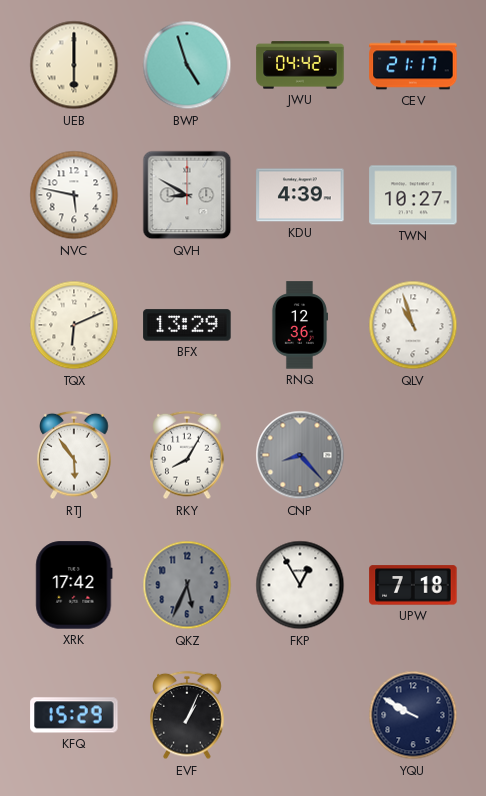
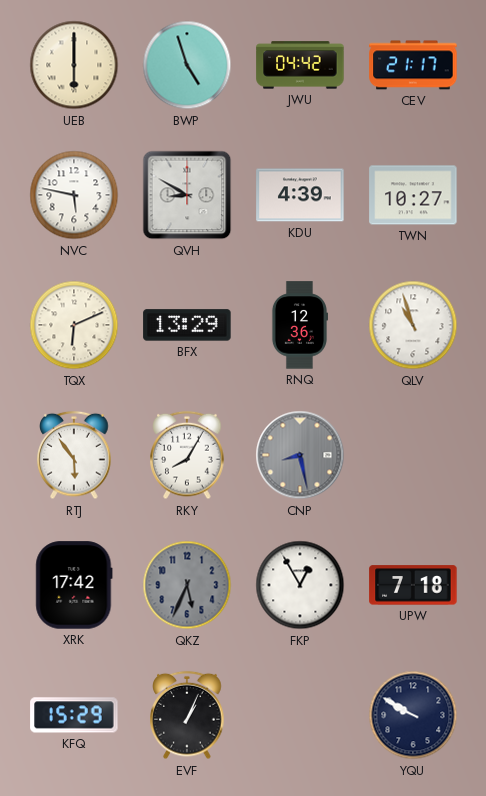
CNP: 8:23 -> 8:28 (300, 455)
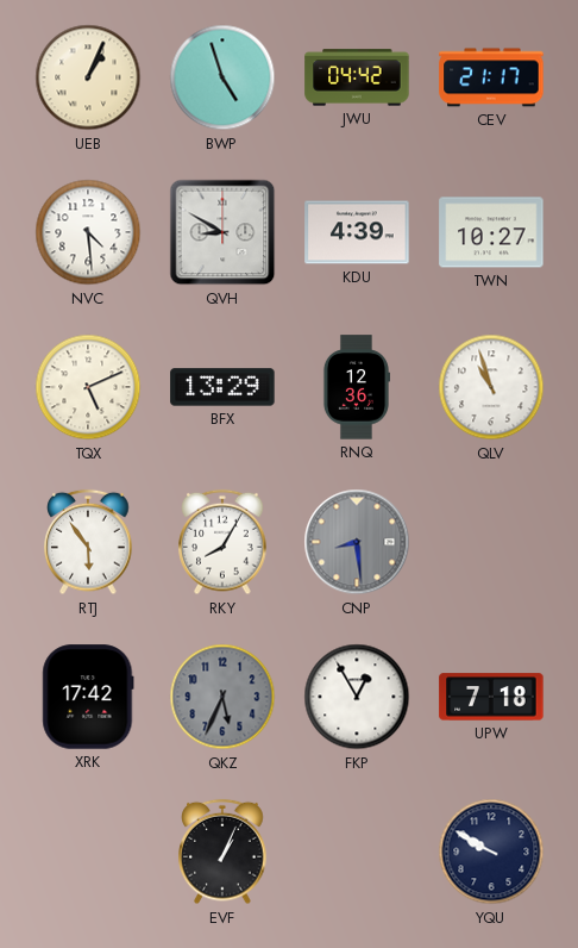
UEB: 6:00 -> 1:04 (88, 77)
NVC: 5:47 -> 4:29 (88, 232)
TQX: 6:11 -> 5:11 (88, 387)
CNP: 8:28 -> 8:29 (357, 542)
KFQ: 15:29 -> none (74, 715)
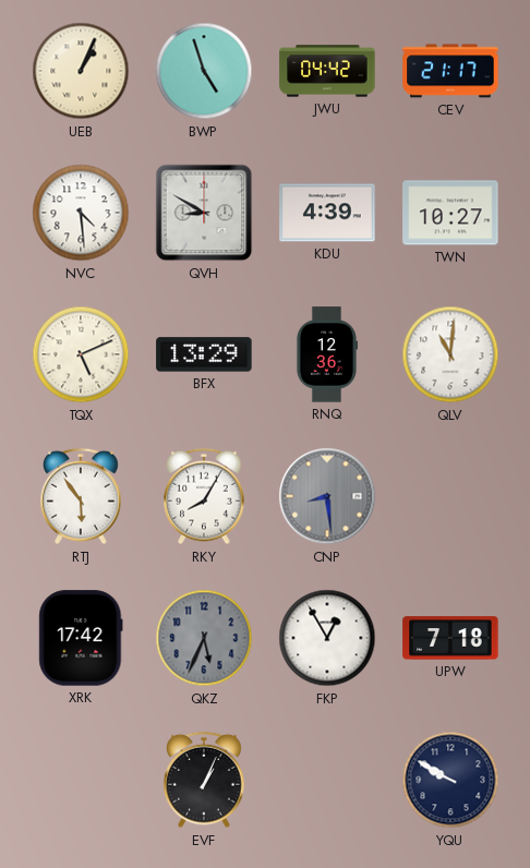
QLV: 10:57 -> 11:01 (450, 354)
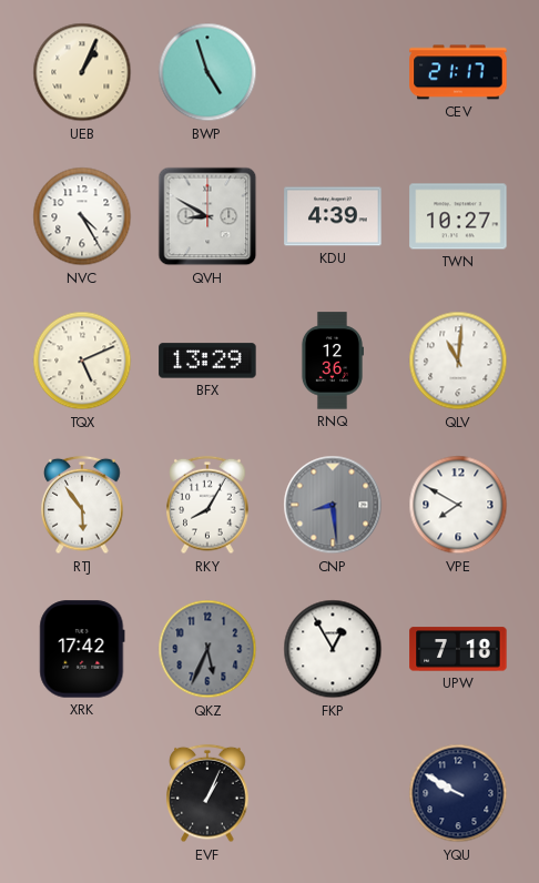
JWU: 04:42 -> none (327, 71)
NVC: 4:29 -> 4:25 (82, 216)
VPE: none -> 7:50 (458, 505)
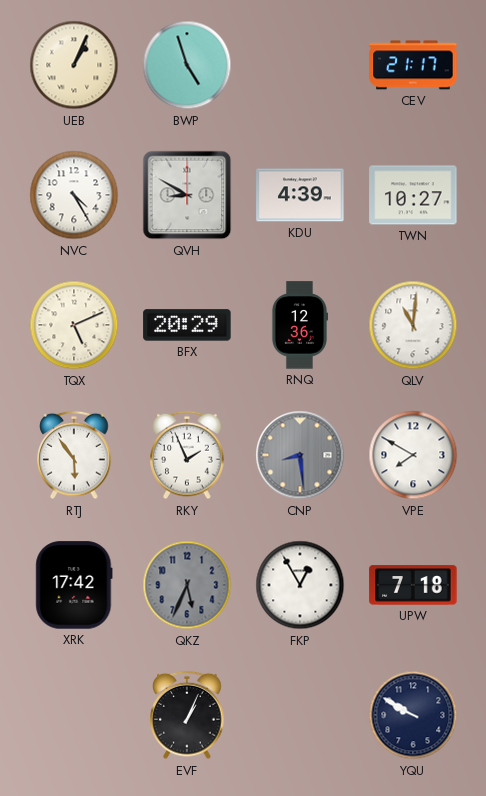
BFX: 13:29 -> 20:29 (187, 325)
RKY: 8:05 -> 1:56 (187, 455)
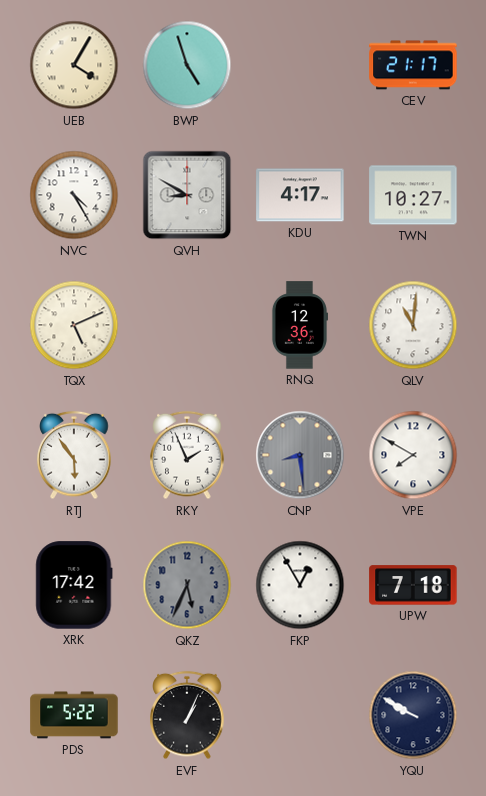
UEB: 1:04 -> 4:05 (74, 65)
KDU: 4:39 -> 4:17 (300, 195)
BFX: 20:29 -> none (187, 325)
PDS: none -> 5:22 (74, 715)
